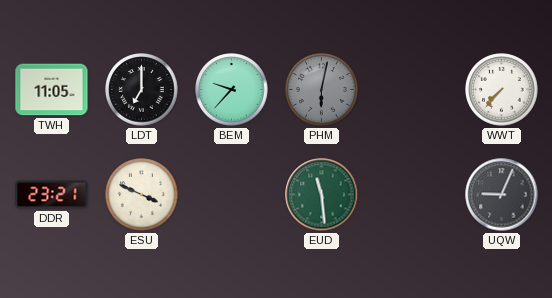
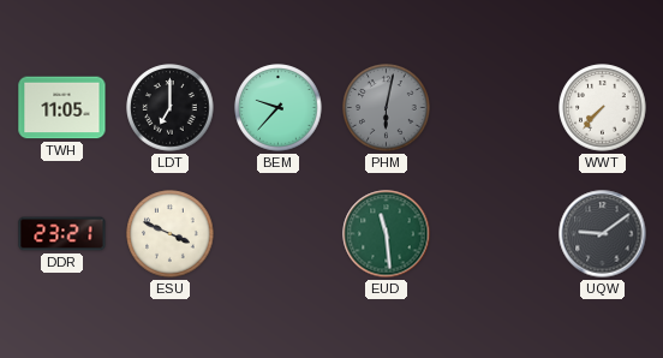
UQW: 9:04 -> 9:09 (603, 234)
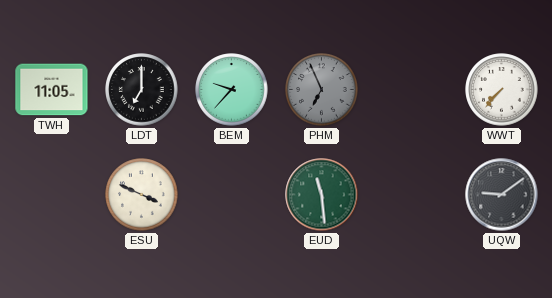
PHM: 6:02 -> 6:56 (322, 90)
DDR: 23:21 -> none (62, 234)
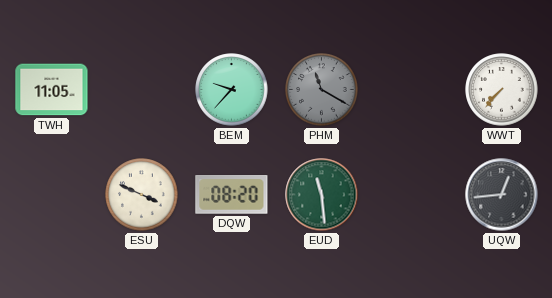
LDT: 7:00 -> none (142, 90)
PHM: 6:56 -> 11:20 (322, 90)
DQW: none -> 08:20 (232, 195)
UQW: 9:09 -> 12:44 (502, 195)
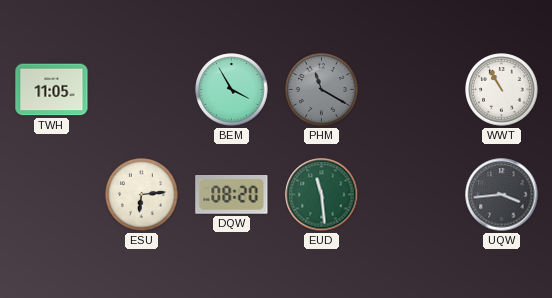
BEM: 9:37 -> 3:55 (232, 90)
WWT: 7:37 -> 10:55 (502, 90)
ESU: 3:49 -> 6:14 (142, 195)
UQW: 12:44 -> 3:44 (502, 195)
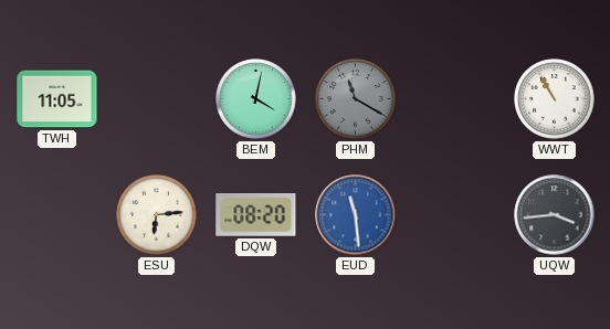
BEM: 3:55 -> 4:02 (256, 99)
EUD dial: green -> blue (356, 215)
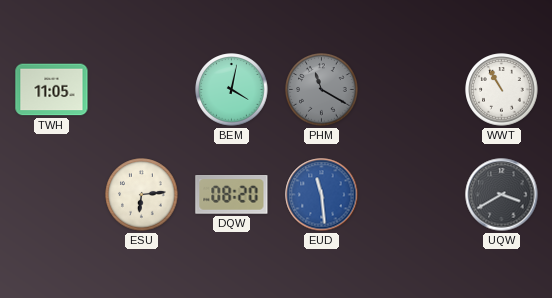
UQW: 3:44 -> 3:40 (502, 195)
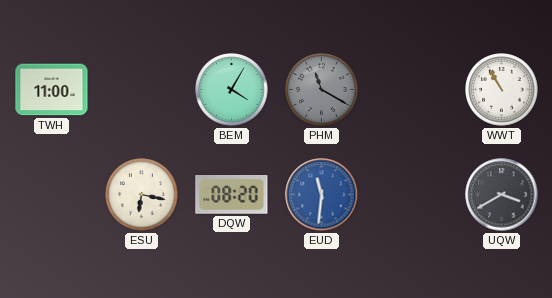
TWH: 11:05 -> 11:00 (52, 90)
BEM: 4:02 -> 4:05 (232, 90)
ESU: 6:14 -> 6:17 (142, 195)
EUD: 11:29 -> 11:31 (322, 195)
